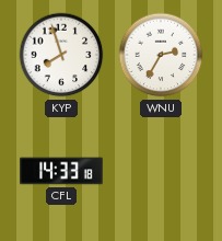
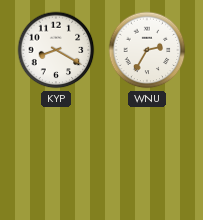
KYP: 7:57 -> 8:20 (56, 50)
CFL: 14:33 -> none (61, 171)
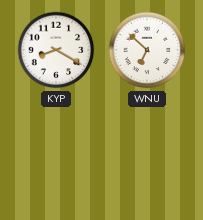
WNU: 2:35 -> 6:52 (147, 50)
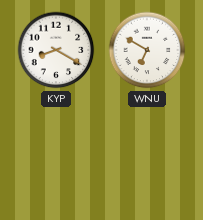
WNU: 6:52 -> 6:50 (147, 50)
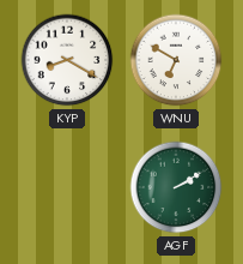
AGF: none -> 2:10 (176, 187)
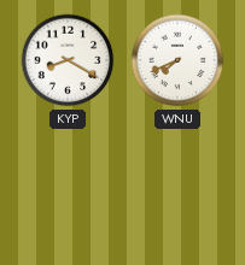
WNU: 6:50 -> 7:41 (177, 60)
AGF: 2:10 -> none (176, 187)
